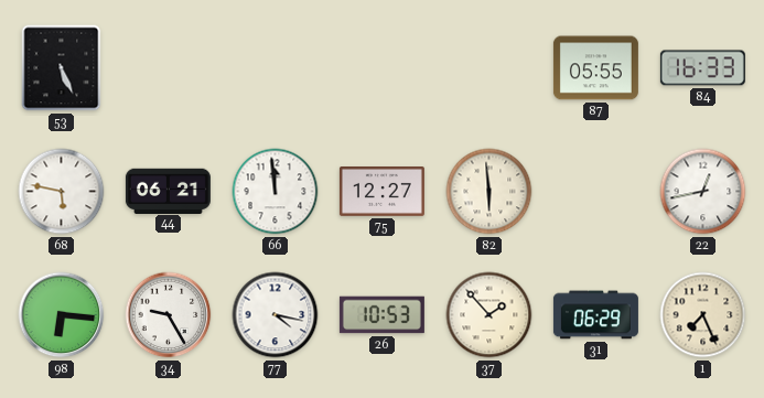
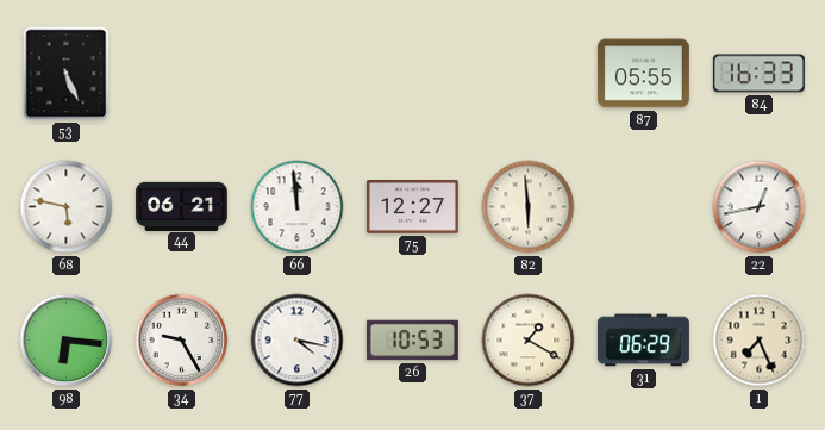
37: 1:53 -> 1:20 (529, 341)
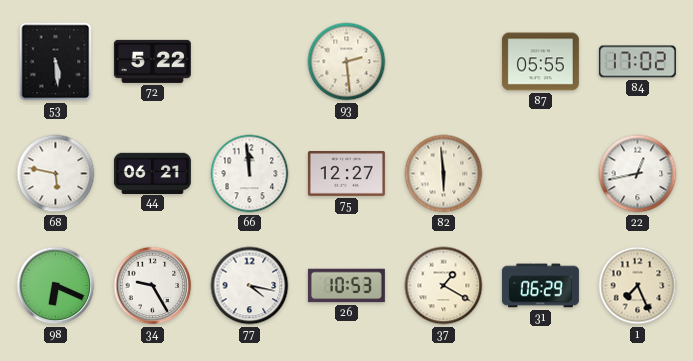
53: 5:26 -> 5:29 (56, 62)
72: none -> 5:22 (152, 61)
93: none -> 2:29 (347, 62)
84: 16:33 -> 17:02 (637, 62)
98: 6:16 -> 6:19 (56, 286)
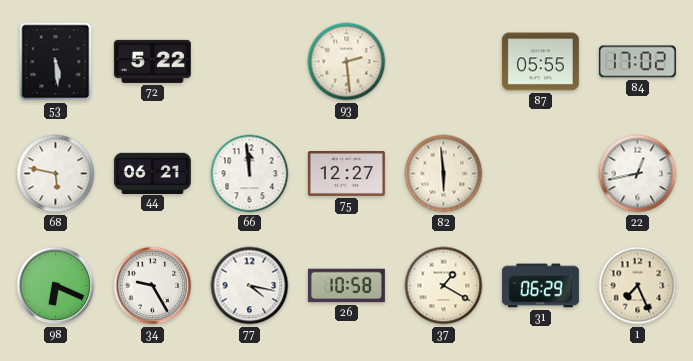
26: 10:53 -> 10:58 (346, 286)
